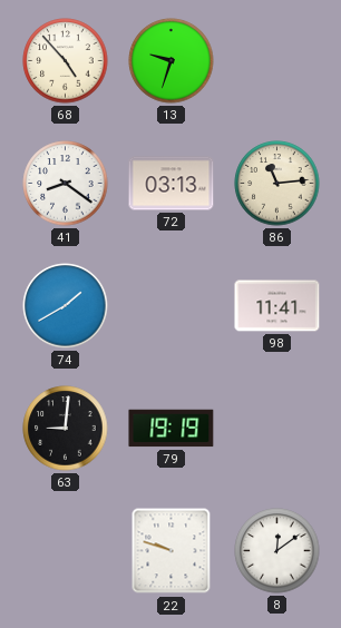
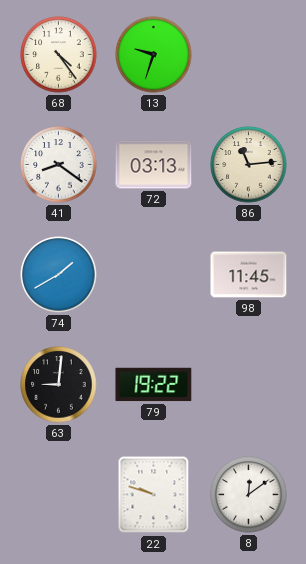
68: 4:53 -> 4:24 (59, 55)
98: 11:41 -> 11:45 (249, 275)
79: 19:19 -> 19:22 (154, 385)
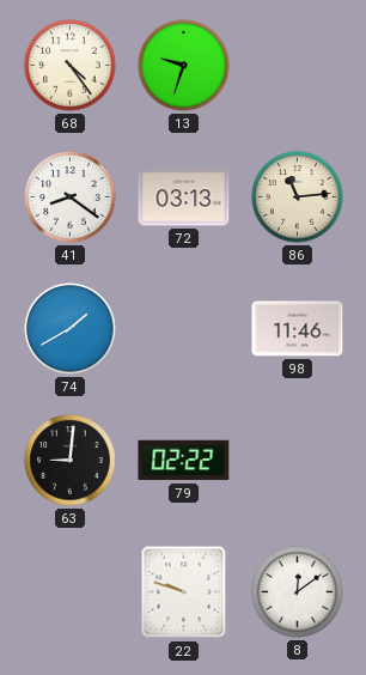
98: 11:45 -> 11:46 (298, 329)
79: 19:22 -> 02:22 (184, 461)
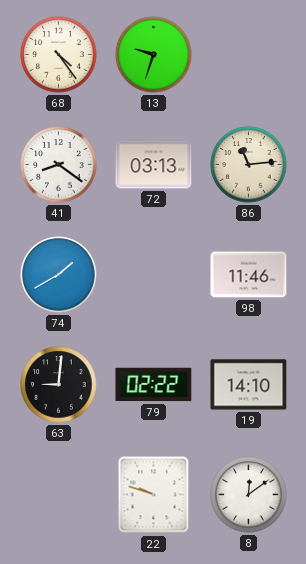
19: none -> 14:10 (249, 385)
